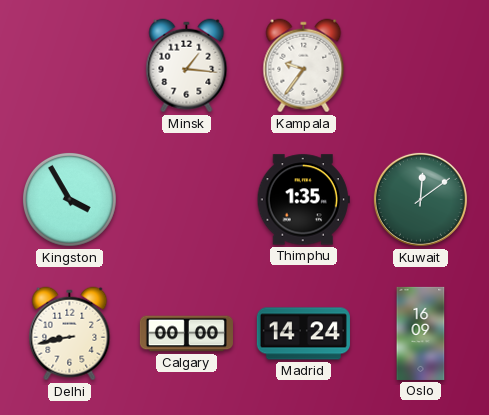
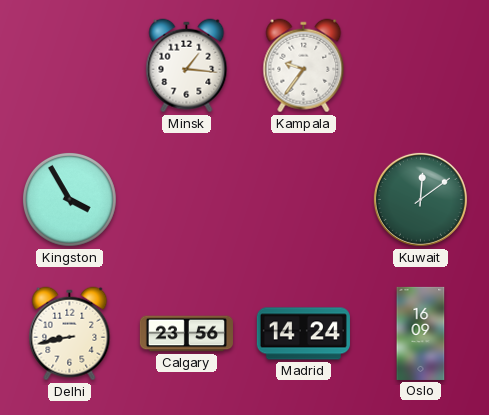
Thimphu: 1:35 -> none (303, 200)
Calgary: 00:00 -> 23:56 (186, 334)
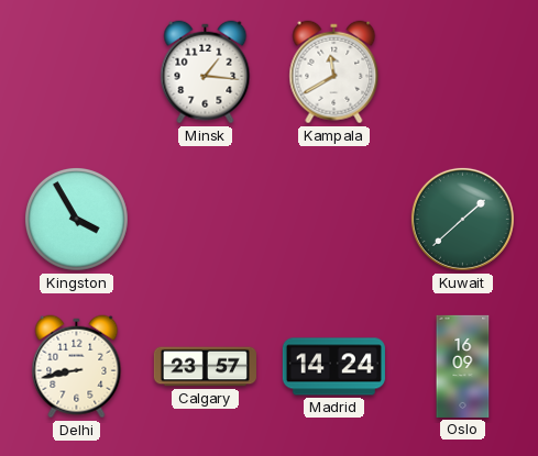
Kampala: 9:36 -> 11:40 (334, 73)
Kuwait: 12:09 -> 1:38 (462, 219)
Calgary: 23:56 -> 23:57 (205, 367)
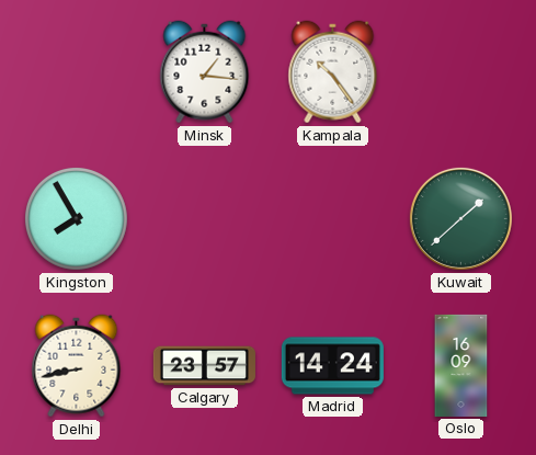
Kampala: 11:40 -> 10:24 (333, 72)
Kingston: 3:55 -> 7:55 (76, 218)
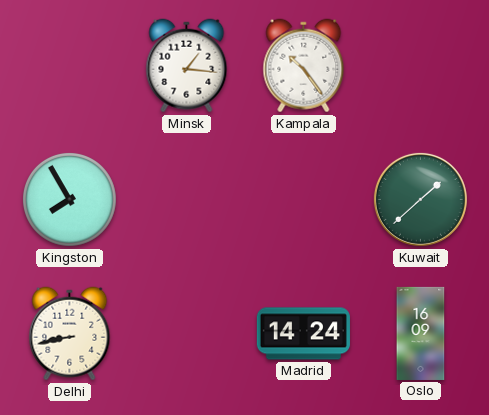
Calgary: 23:57 -> none (204, 366)
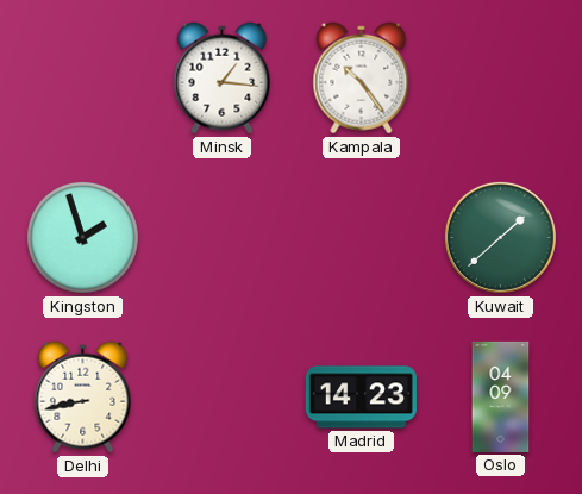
Kingston: 7:55 -> 1:57 (82, 237)
Madrid: 14:24 -> 14:23 (361, 398)
Oslo: 16:09 -> 04:09 (501, 396)
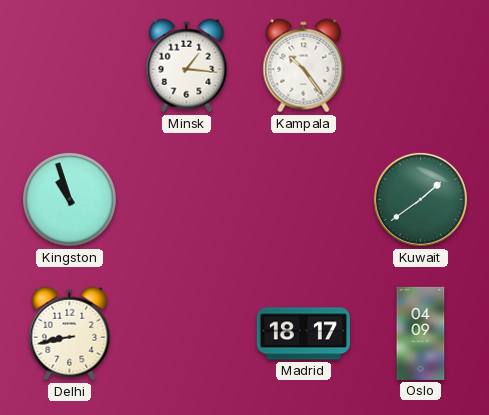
Kingston: 1:57 -> 10:57 (69, 199)
Kuwait: 1:38 -> 1:39 (420, 199)
Madrid: 14:23 -> 18:17 (303, 334)
